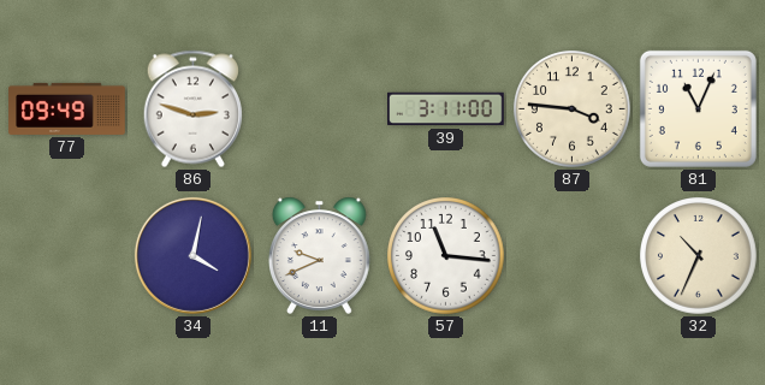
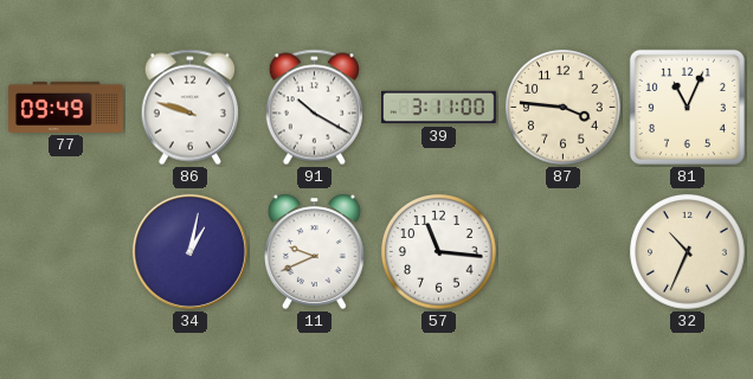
86: 2:48 -> 9:48 (189, 108)
91: none -> 10:20 (314, 108)
34: 4:02 -> 1:02 (189, 251)
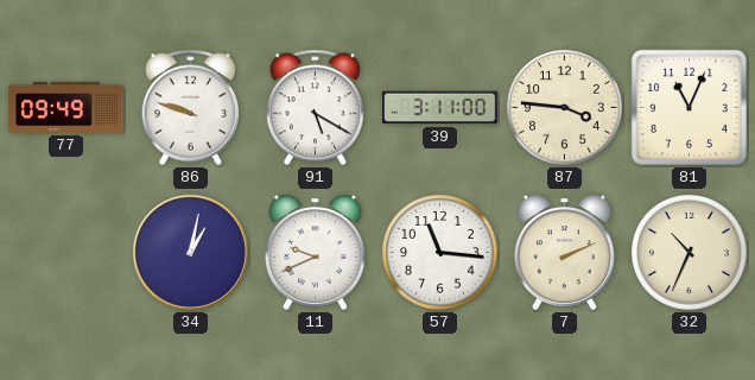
91: 10:20 -> 5:20 (315, 108)
7: none -> 2:11 (564, 252)
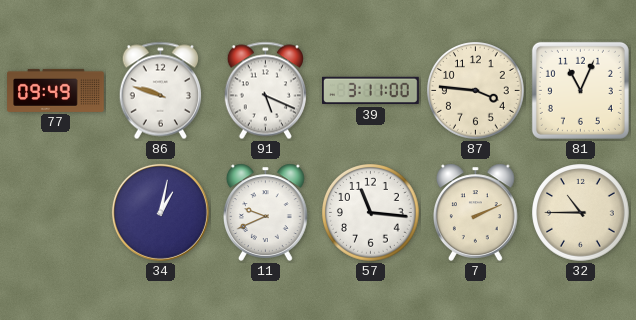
91: 5:20 -> 5:19 (265, 91)
32: 10:34 -> 10:45 (581, 213)
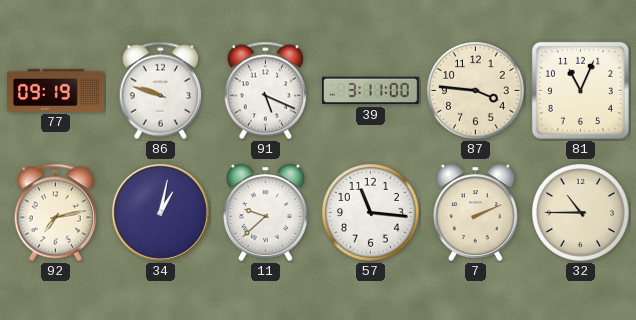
77: 09:49 -> 09:19 (56, 90)
92: none -> 7:13 (55, 213)
11: 9:41 -> 9:38 (265, 212)
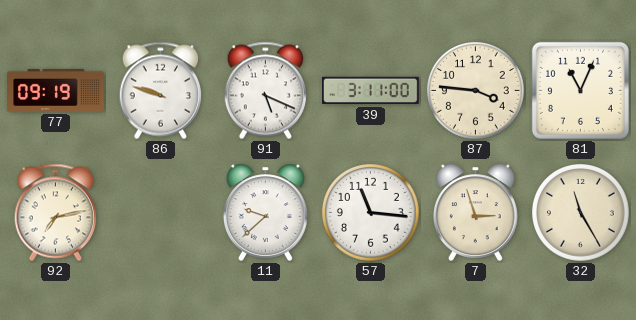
34: 1:02 -> none (160, 212)
7: 2:11 -> 2:57 (475, 212)
32: 10:45 -> 11:25 (581, 213)
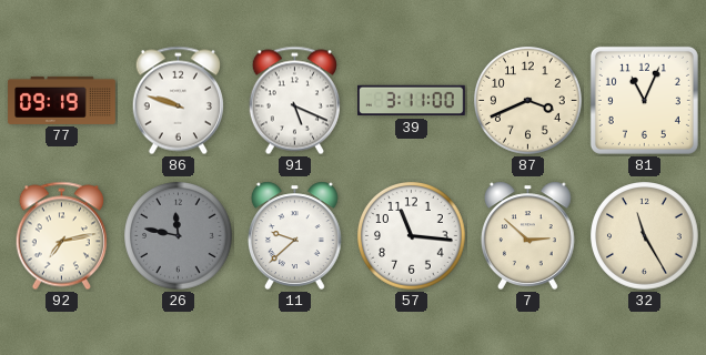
87: 3:46 -> 3:41 (528, 101)
26: none -> 11:47 (179, 236)
7: 2:57 -> 2:52 (527, 235)
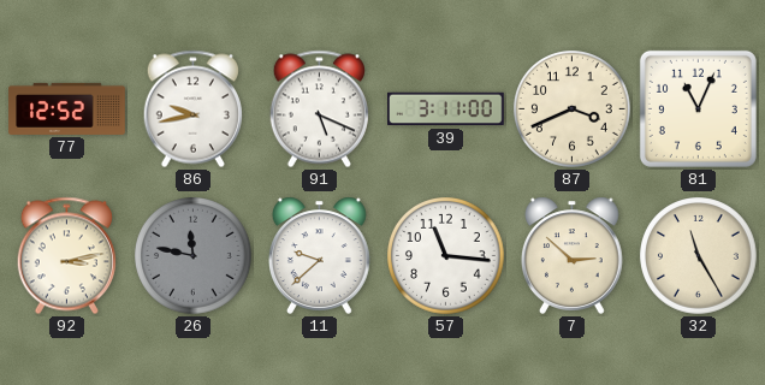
77: 09:19 -> 12:52 (67, 108)
86: 9:48 -> 9:43 (192, 109)
92: 7:13 -> 3:13 (66, 256)
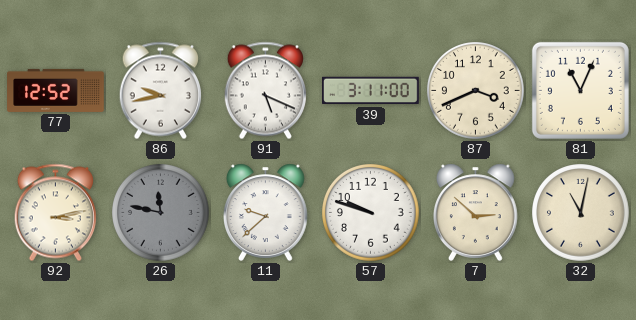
57: 11:16 -> 9:48 (371, 213)
32: 11:25 -> 11:02 (581, 213)
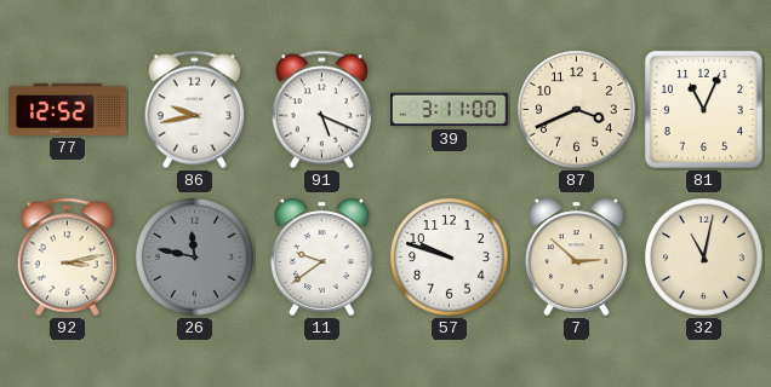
11: 9:38 -> 9:39 (321, 256)
